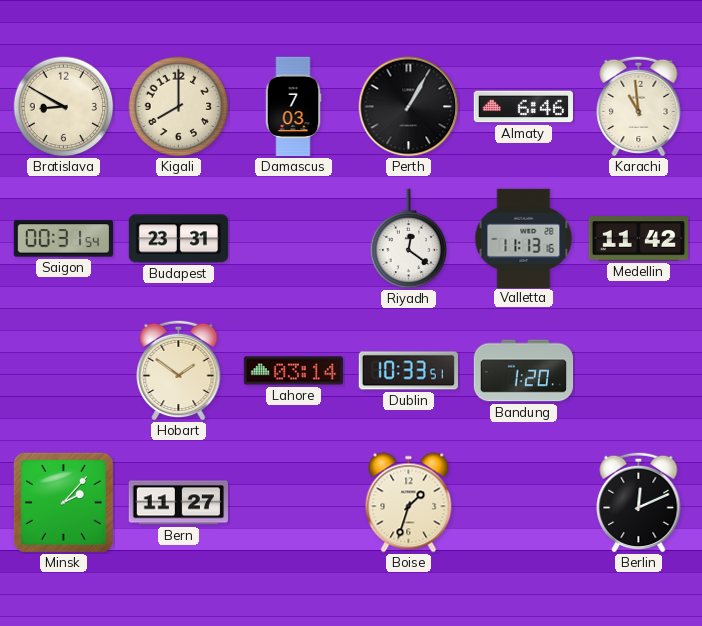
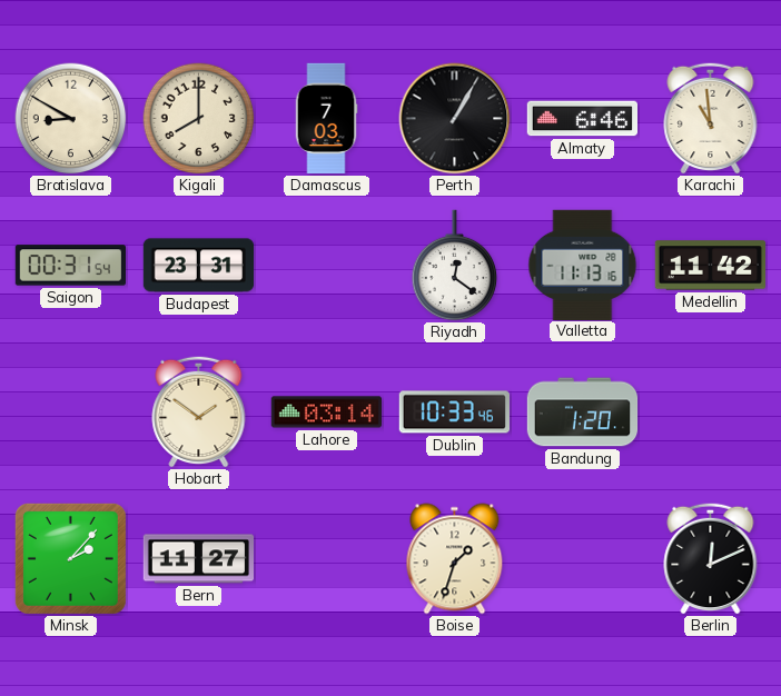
Dublin: 10:33:51 -> 10:33:46 (454, 412)
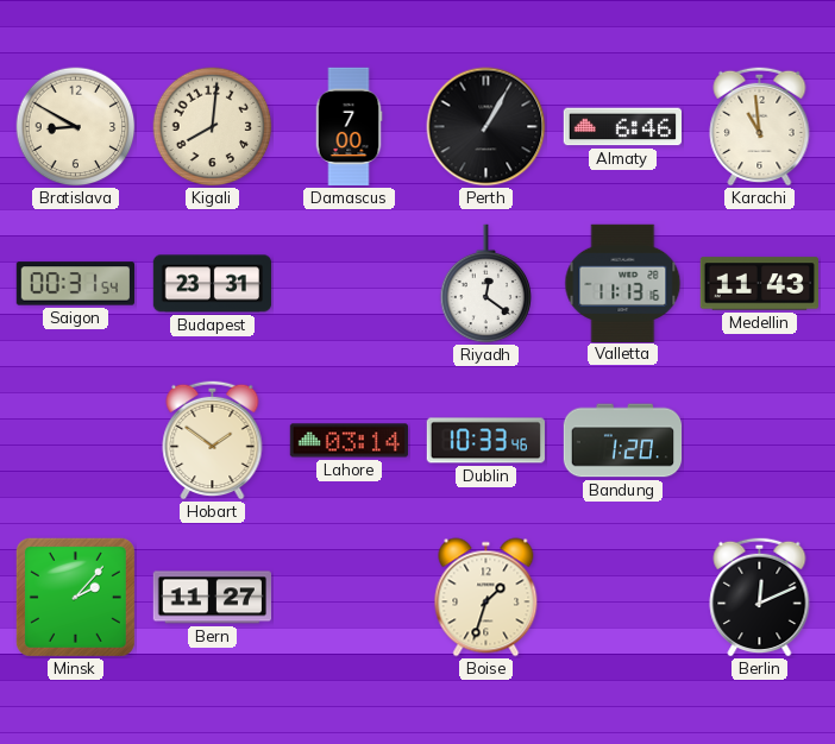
Kigali: 8:00 -> 8:01 (213, 127)
Damascus: 7:03 -> 7:00 (349, 127)
Medellin: 11:42 -> 11:43 (759, 284)
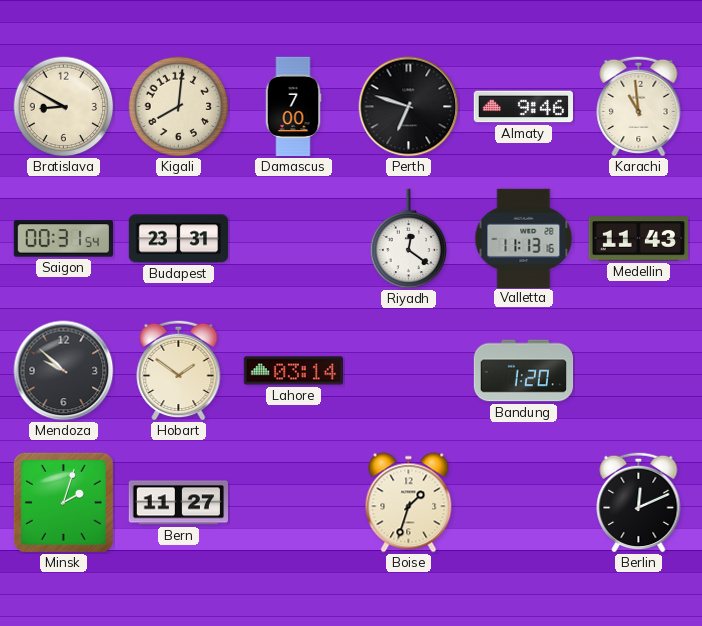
Perth: 1:05 -> 6:48 (409, 107)
Almaty: 6:46 -> 9:46 (523, 107)
Mendoza: none -> 9:52 (64, 371)
Dublin: 10:33 -> none (485, 441)
Minsk: 2:07 -> 2:03 (63, 502)
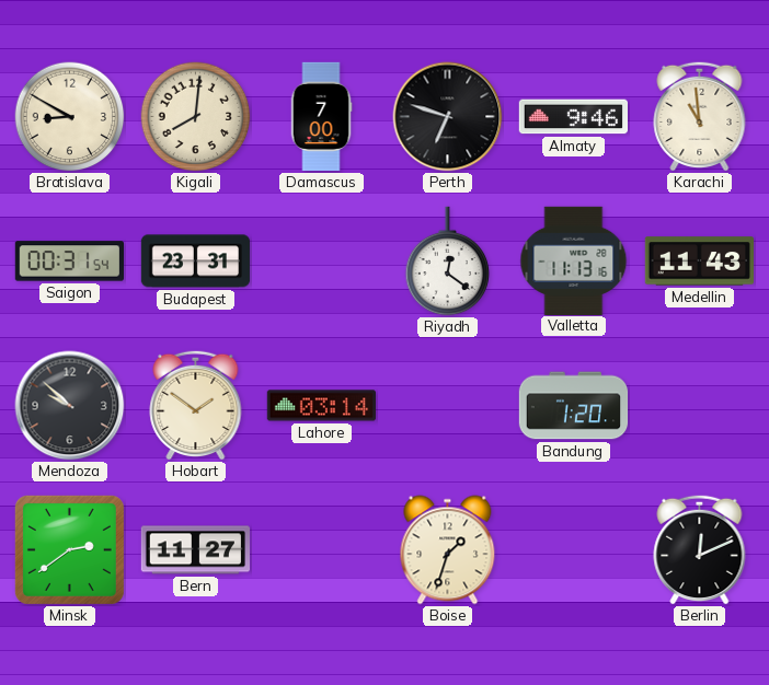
Minsk: 2:03 -> 2:39 (69, 549)
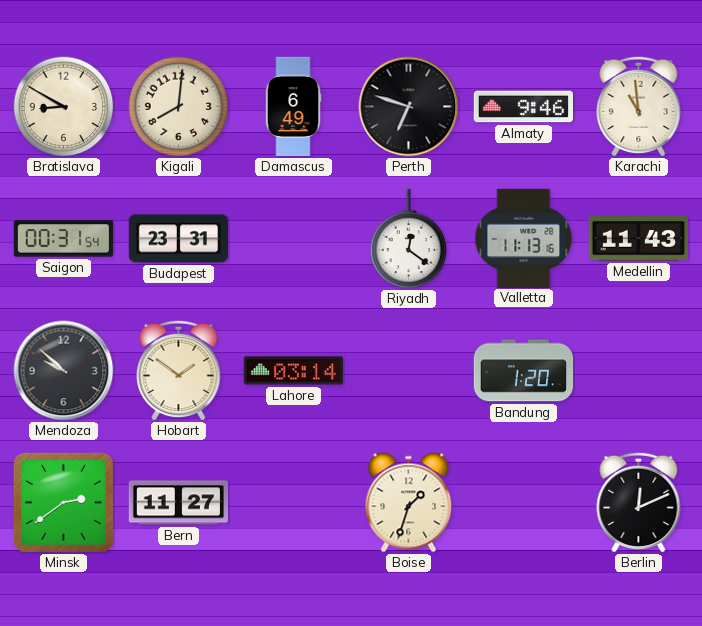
Damascus: 7:00 -> 6:49 (293, 107)
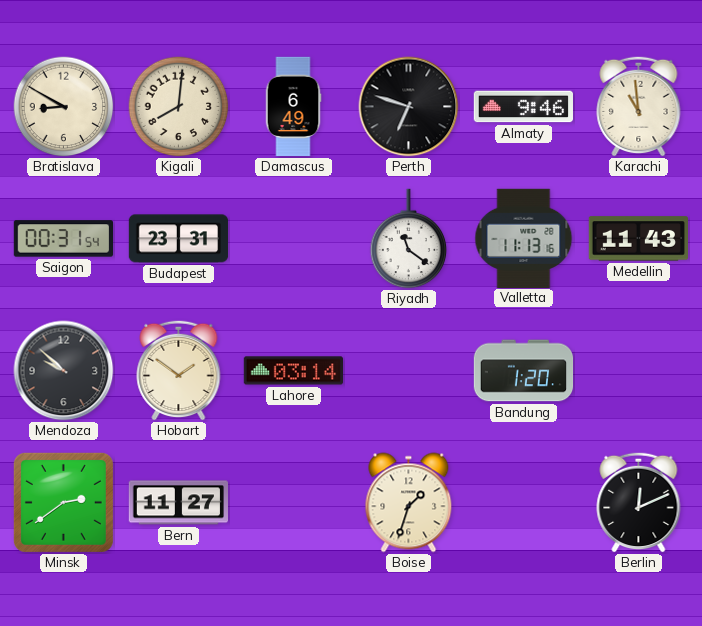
Riyadh: 12:21 -> 11:21 (409, 239)
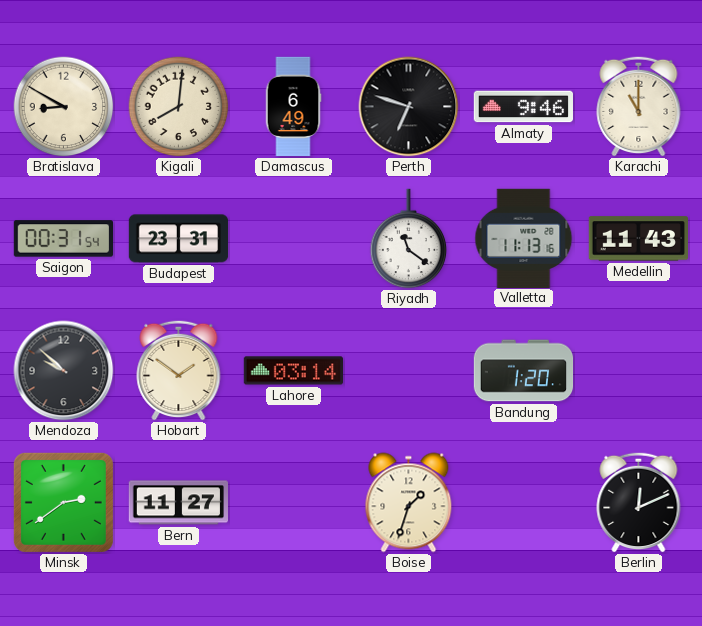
Karachi: 10:59 -> 11:00 (639, 106)
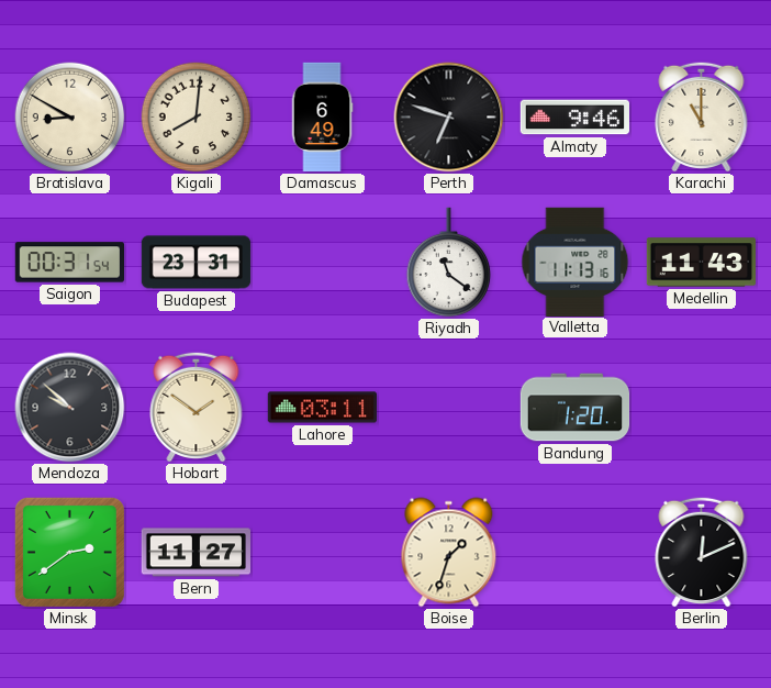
Lahore: 03:14 -> 03:11 (322, 408)
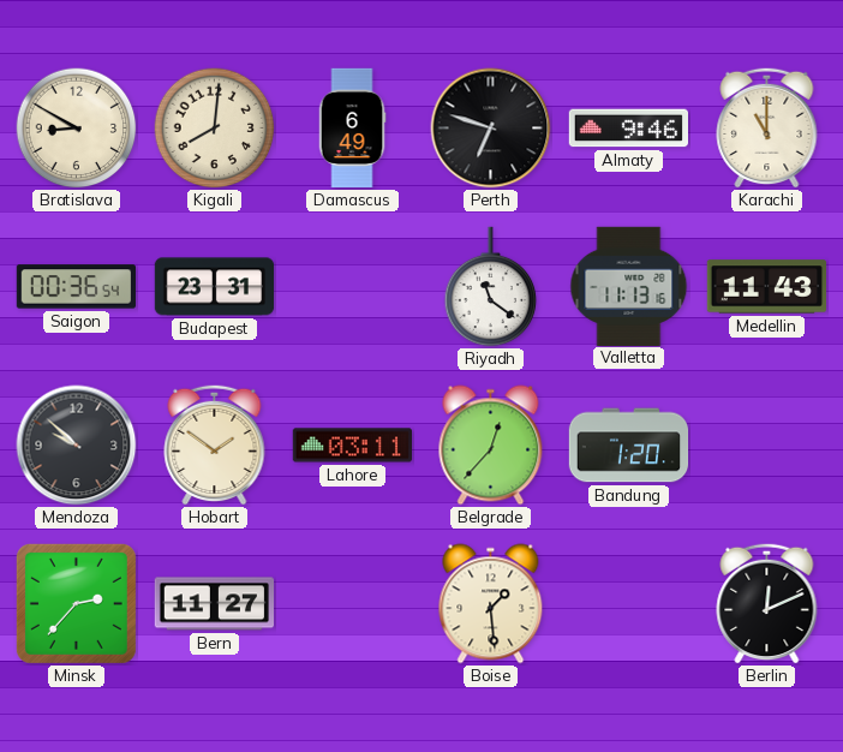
Saigon: 00:31 -> 00:36 (76, 287)
Belgrade: none -> 12:37 (491, 446)
Minsk: 2:39 -> 2:37 (76, 603)
Boise: 1:33 -> 1:29 (491, 604)
